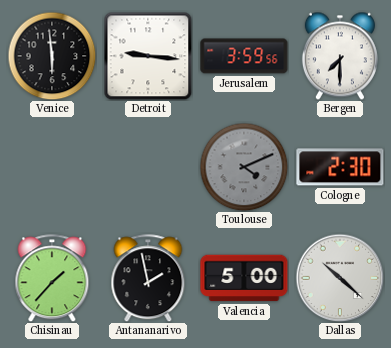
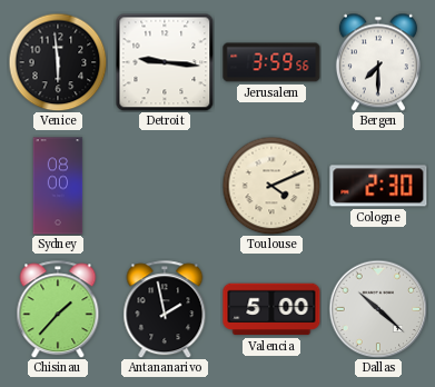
Sydney: none -> 08:00 (58, 186)
Toulouse dial: grey -> cream (271, 186)
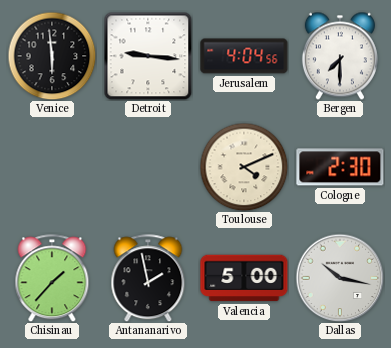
Jerusalem: 3:59 -> 4:04 (244, 56)
Sydney: 08:00 -> none (58, 186)
Dallas: 10:22 -> 10:17 (340, 278)
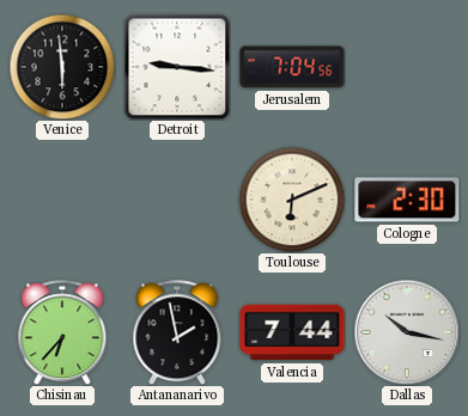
Jerusalem: 4:04 -> 7:04 (292, 67)
Bergen: 7:30 -> none (340, 56)
Toulouse: 4:11 -> 6:11 (292, 200)
Chisinau: 1:37 -> 6:37 (62, 332)
Valencia: 5:00 -> 7:44 (292, 332)
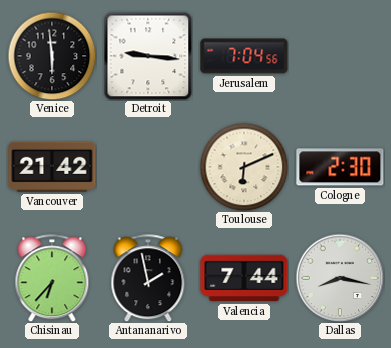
Vancouver: none -> 21:42 (52, 167)
Dallas: 10:17 -> 8:17 (340, 278)
